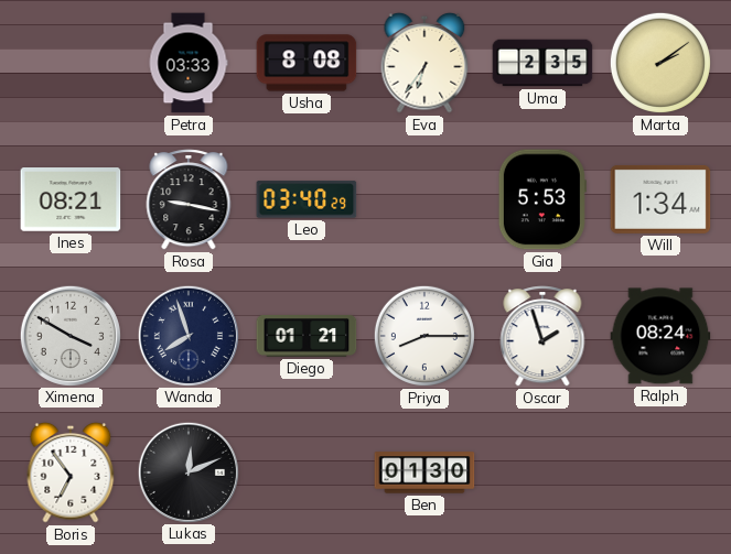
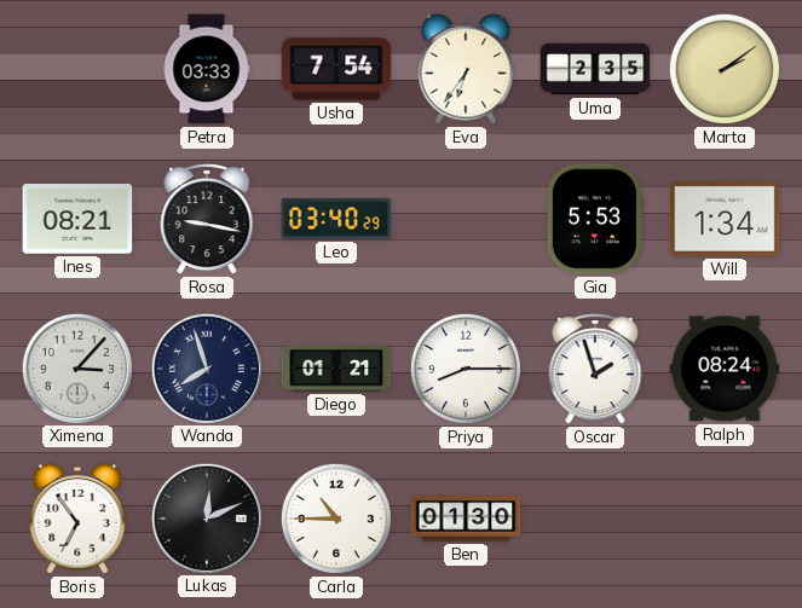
Usha: 8:08 -> 7:54 (336, 69)
Ximena: 3:50 -> 3:07 (76, 367)
Carla: none -> 10:45 (336, 519)
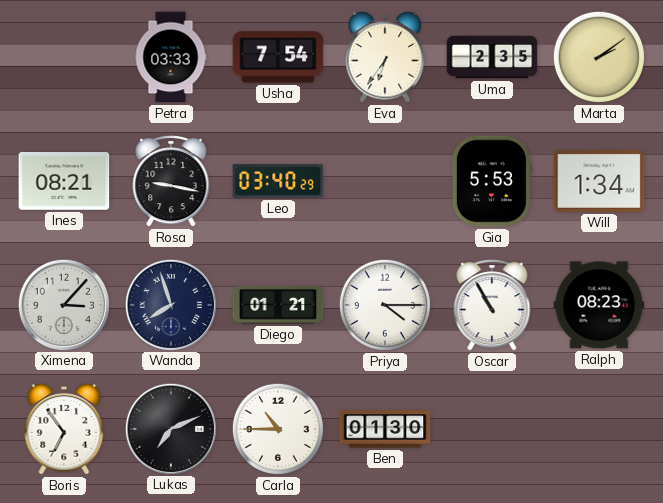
Priya: 8:15 -> 4:15 (385, 305)
Oscar: 1:57 -> 10:55 (492, 305)
Ralph: 08:24 -> 08:23 (599, 305)
Lukas: 12:11 -> 7:11 (170, 428)
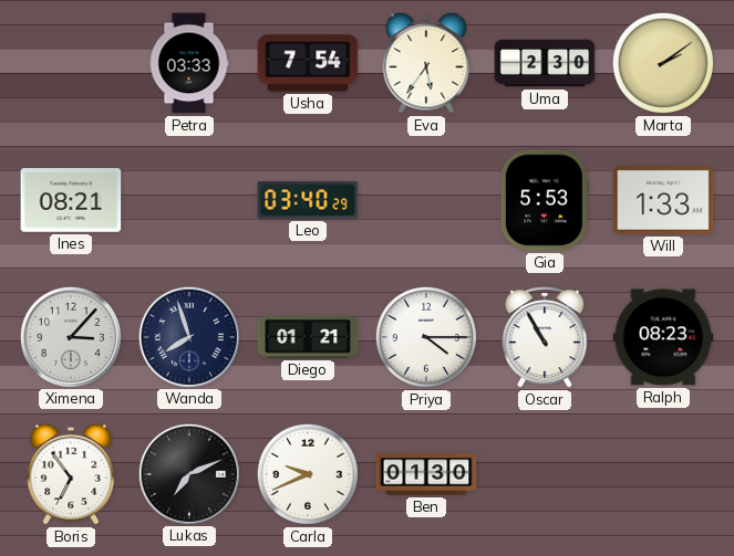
Eva: 6:36 -> 5:36 (426, 63)
Uma: 2:35 -> 2:30 (545, 63)
Rosa: 9:17 -> none (171, 181)
Will: 1:34 -> 1:33 (663, 200)
Carla: 10:45 -> 9:41 (308, 474)
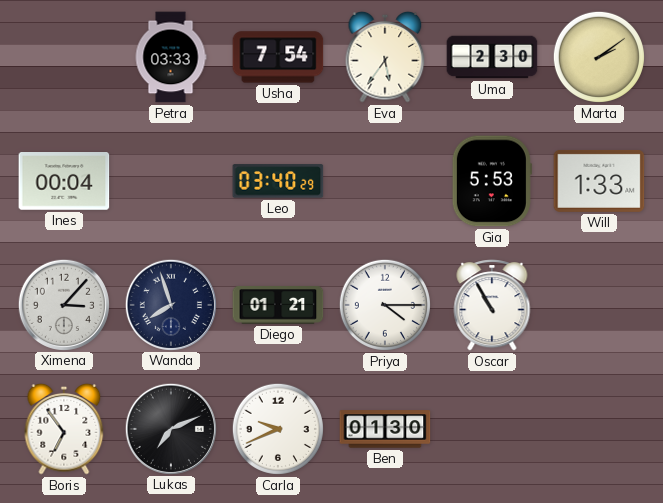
Ines: 08:21 -> 00:04 (64, 181)
Ralph: 08:23 -> none (663, 337)
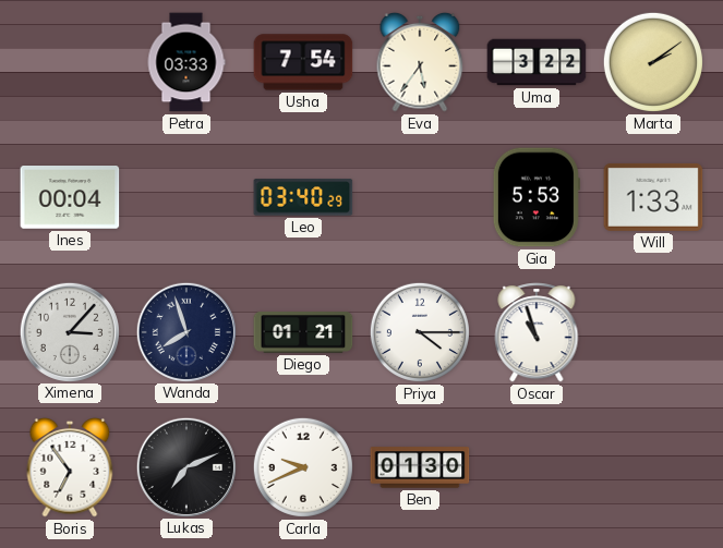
Uma: 2:30 -> 3:22 (537, 62)
Oscar: 10:55 -> 10:57 (537, 332)
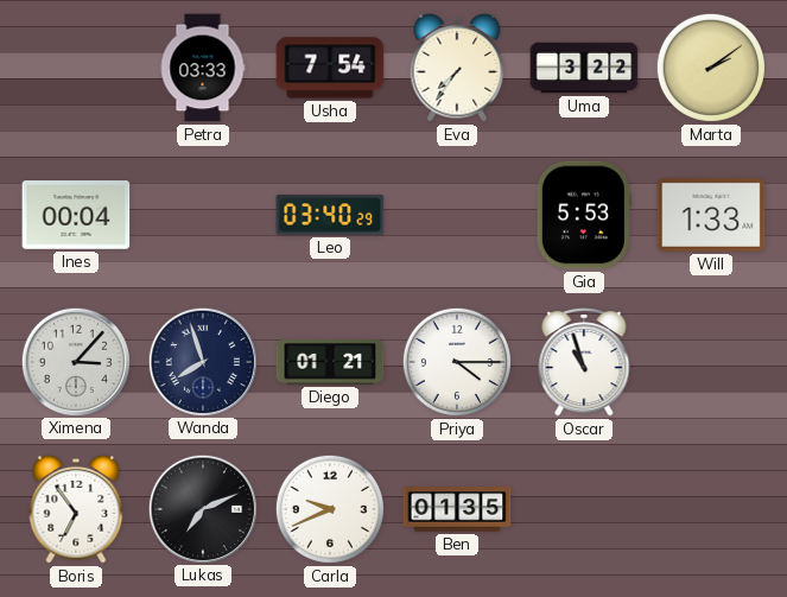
Eva: 5:36 -> 7:36 (457, 68)
Ben: 01:30 -> 01:35 (457, 509)
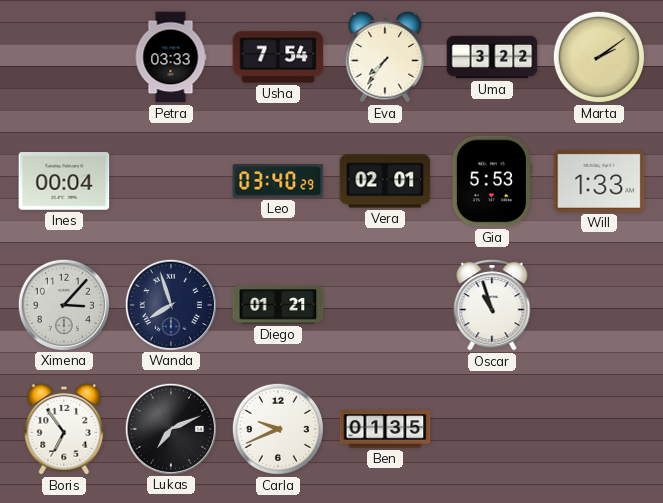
Vera: none -> 02:01 (385, 181)
Priya: 4:15 -> none (457, 362)
